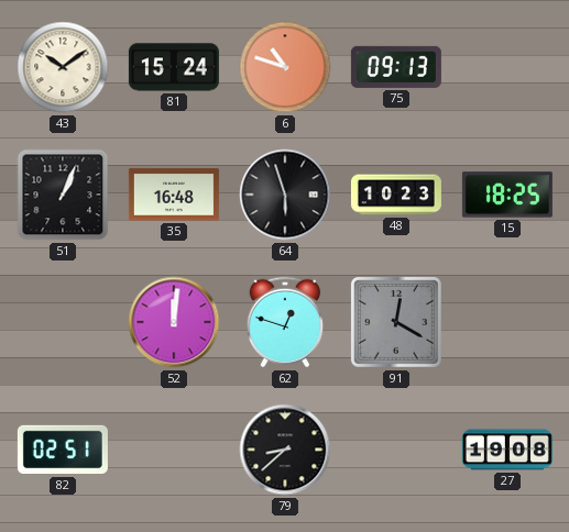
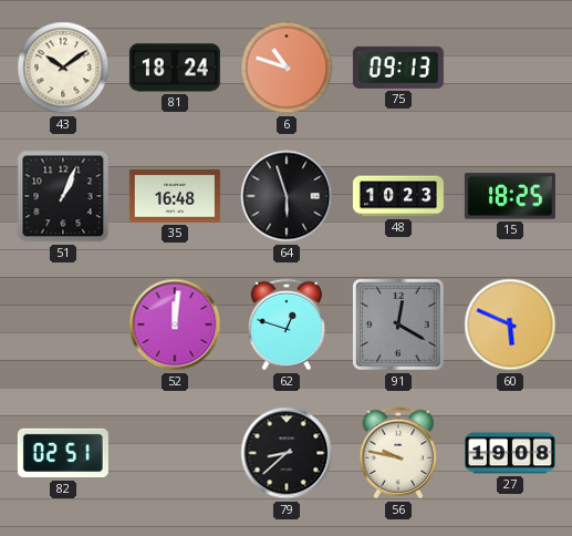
81: 15:24 -> 18:24 (175, 68)
60: none -> 5:49 (510, 324)
56: none -> 9:47 (398, 453)
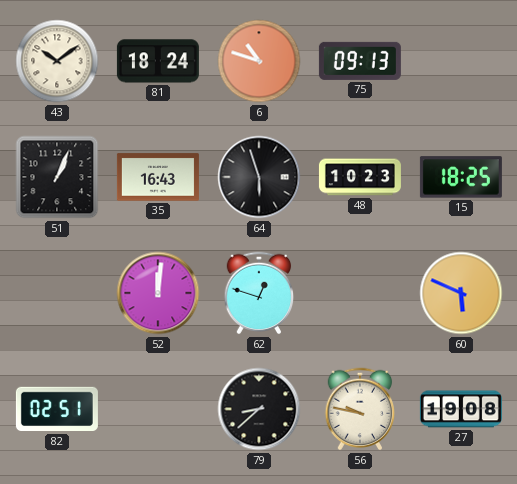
35: 16:48 -> 16:43 (158, 177)
91: 12:20 -> none (398, 324)
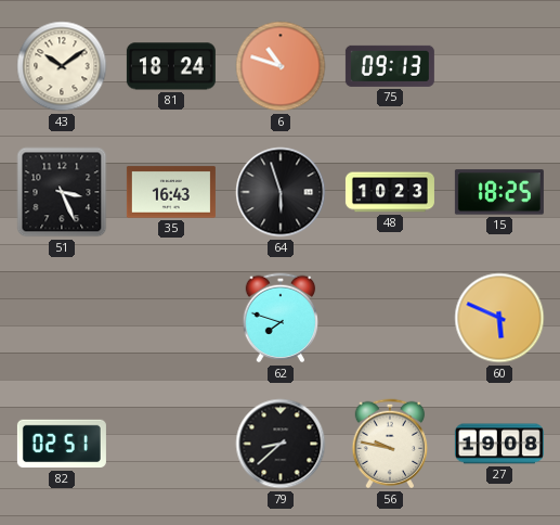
51: 1:04 -> 3:26 (62, 192)
52: 12:01 -> none (158, 293)
62: 12:48 -> 7:48 (281, 318)
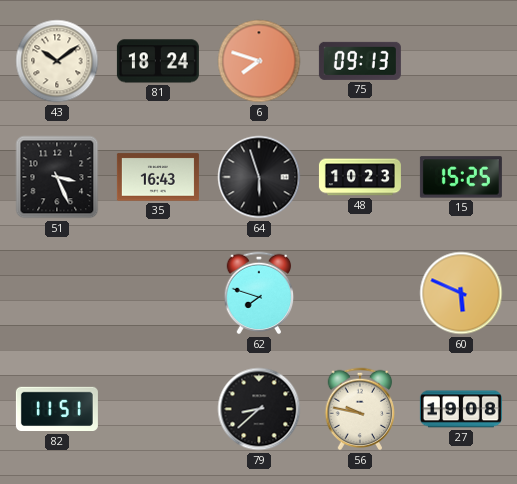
6: 10:48 -> 7:48 (259, 61)
15: 18:25 -> 15:25 (461, 177)
82: 02:51 -> 11:51 (57, 409)
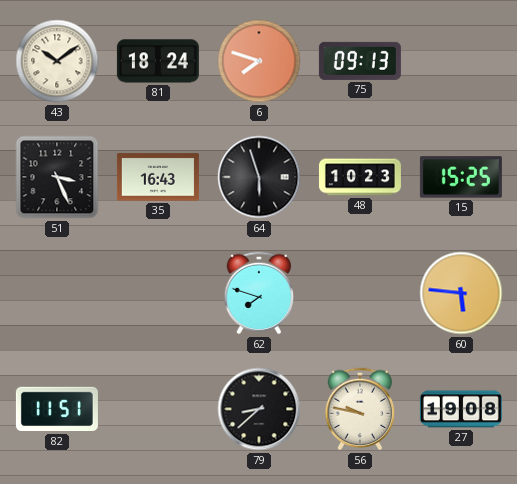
60: 5:49 -> 5:46 (461, 293)
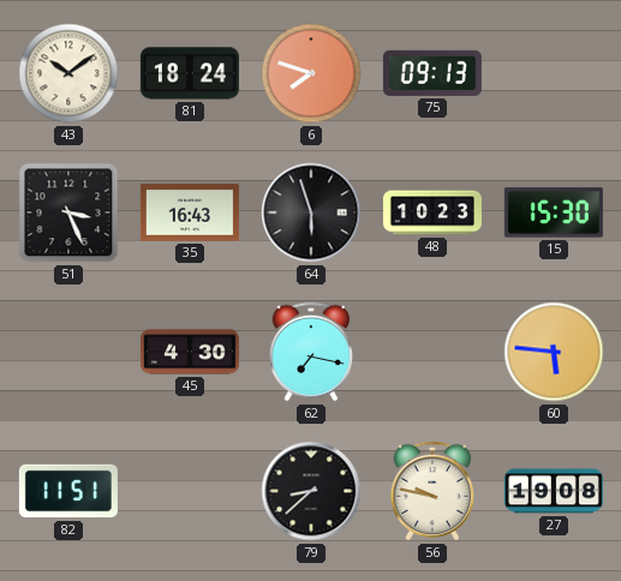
15: 15:25 -> 15:30 (554, 212)
45: none -> 4:30 (190, 352)
62: 7:48 -> 7:17 (311, 352)
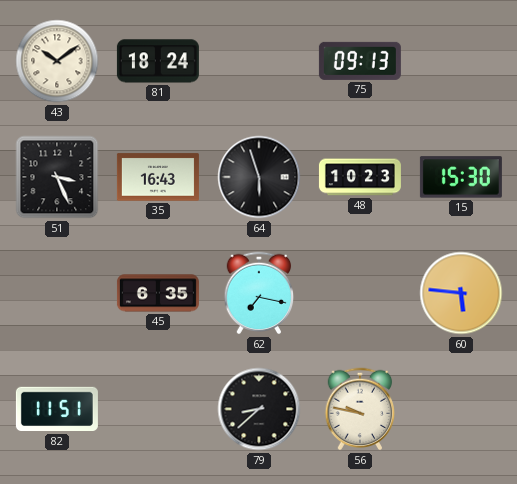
6: 7:48 -> none (311, 73)
45: 4:30 -> 6:35 (158, 293)
27: 19:08 -> none (554, 491)
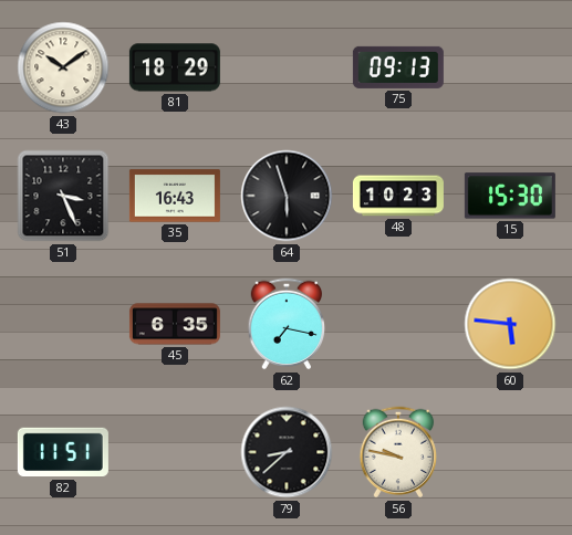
81: 18:24 -> 18:29 (175, 67)
